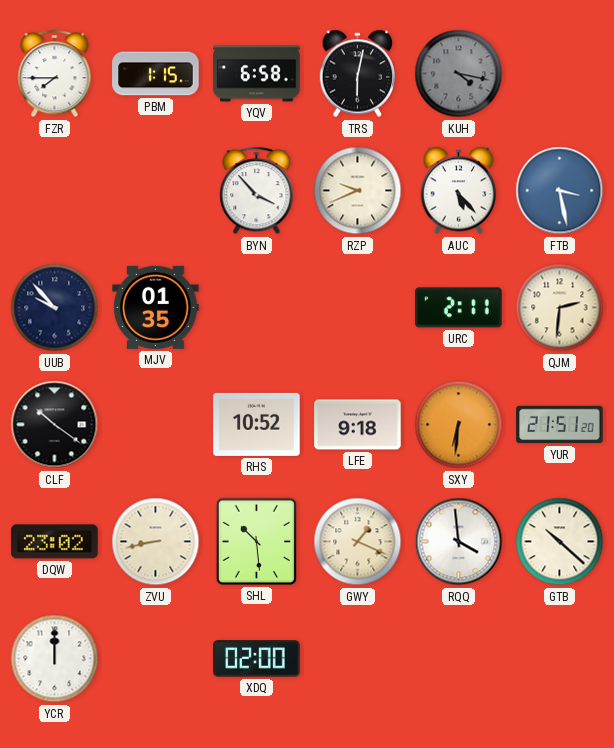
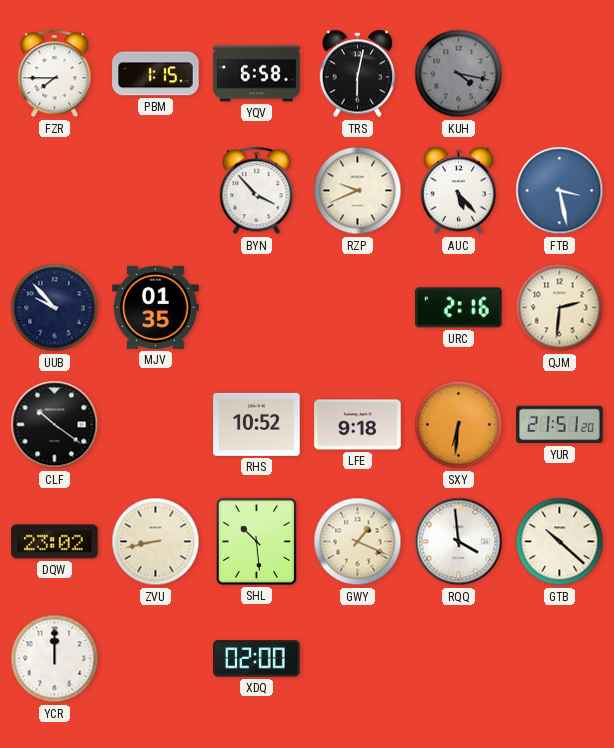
URC: 2:11 -> 2:16 (459, 308)
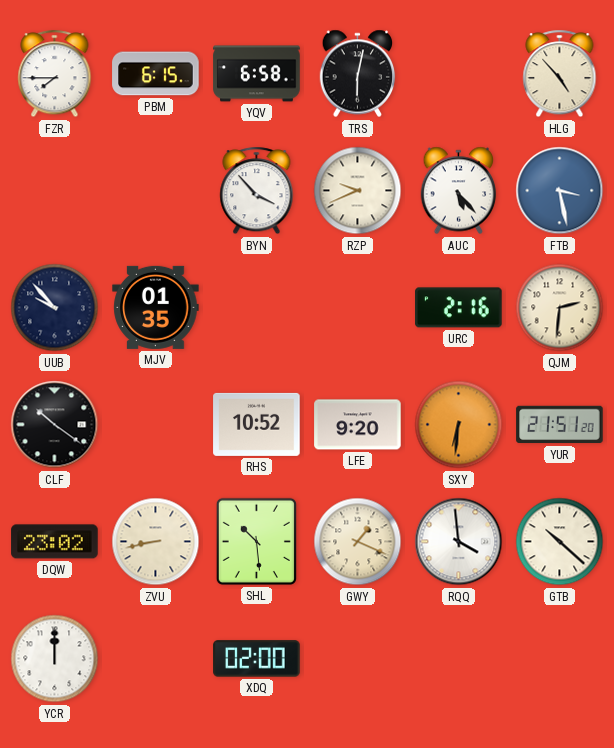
PBM: 1:15 -> 6:15 (156, 74)
KUH: 4:17 -> none (459, 74)
HLG: none -> 4:53 (560, 74)
LFE: 9:18 -> 9:20 (358, 425)
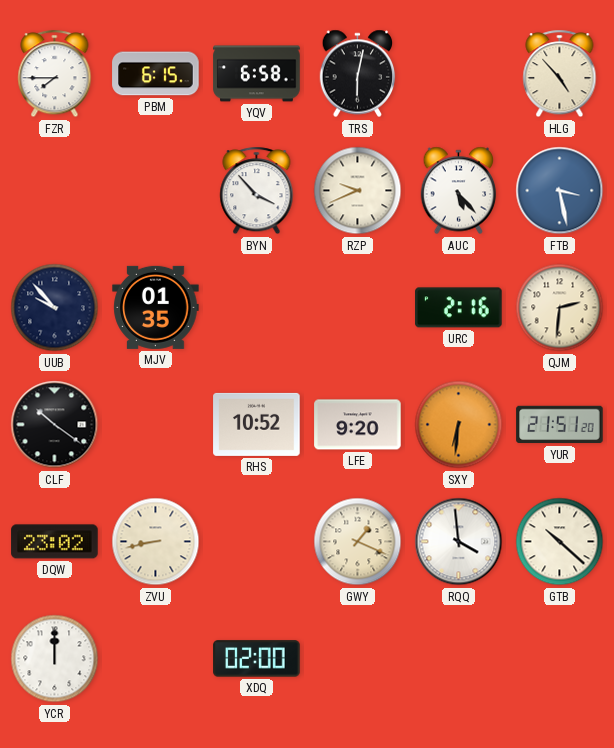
SHL: 10:29 -> none (256, 541)
